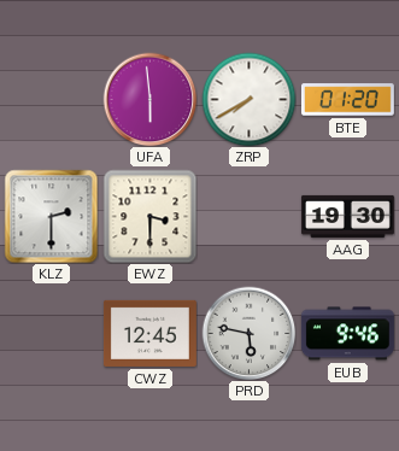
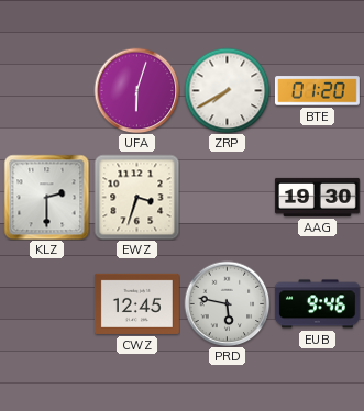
UFA: 5:59 -> 6:03 (136, 90)
EWZ: 3:30 -> 3:33 (136, 197)
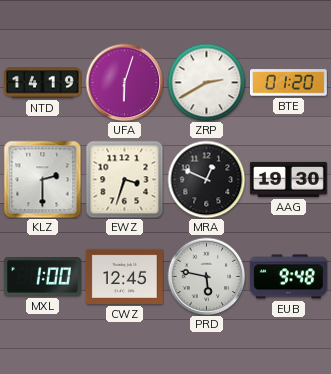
NTD: none -> 14:19 (42, 83)
ZRP: 7:40 -> 2:40 (206, 82)
MRA: none -> 12:49 (206, 179)
MXL: none -> 1:00 (42, 277)
EUB: 9:46 -> 9:48 (288, 277)
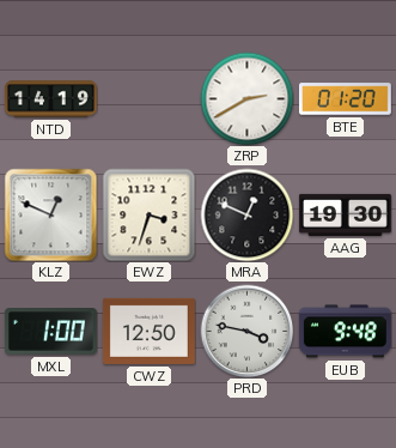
UFA: 6:03 -> none (124, 82)
KLZ: 2:30 -> 12:49 (50, 214)
CWZ: 12:45 -> 12:50 (148, 331)
PRD: 5:47 -> 3:47 (246, 331)
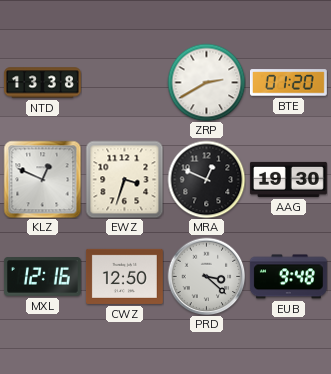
NTD: 14:19 -> 13:38 (42, 83)
MXL: 1:00 -> 12:16 (42, 277)
PRD: 3:47 -> 3:22 (206, 276)
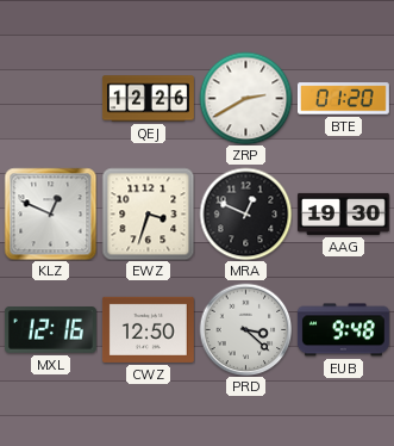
NTD: 13:38 -> none (42, 83)
QEJ: none -> 12:26 (148, 99)
